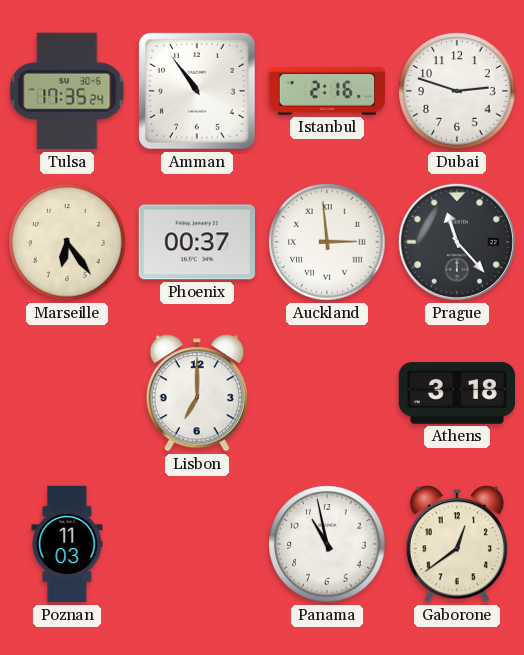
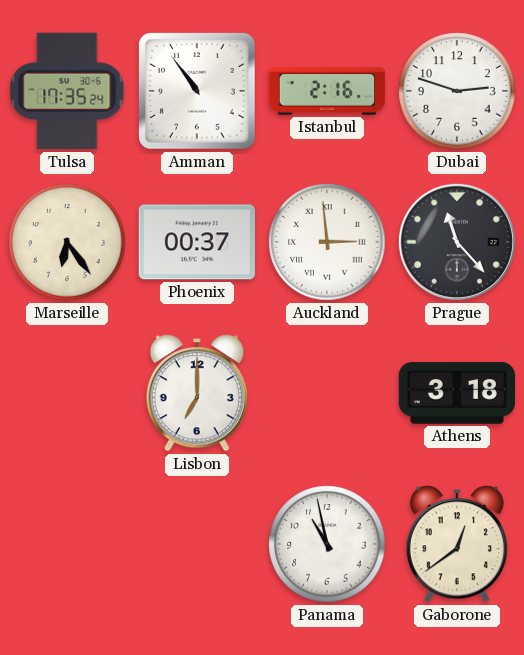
Poznan: 11:03 -> none (67, 544)
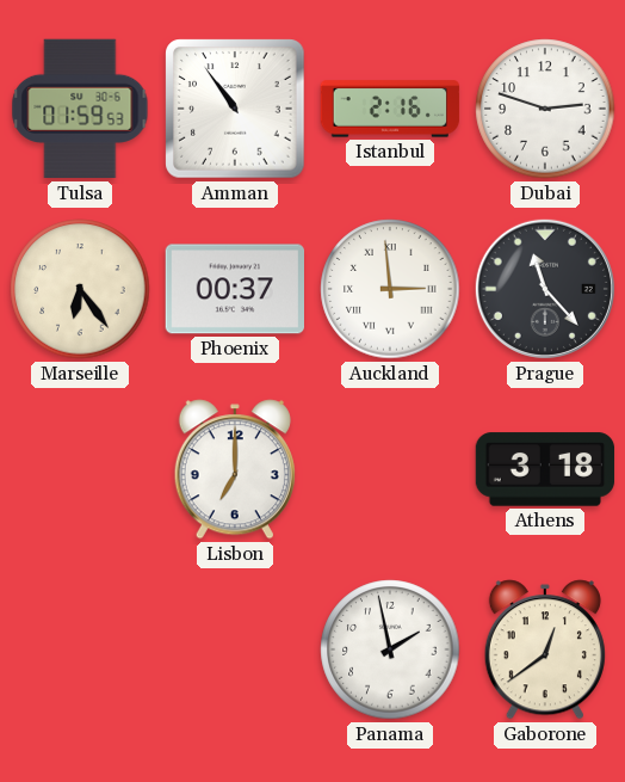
Tulsa: 17:35 -> 01:59 (80, 109)
Panama: 10:58 -> 1:58 (390, 649)
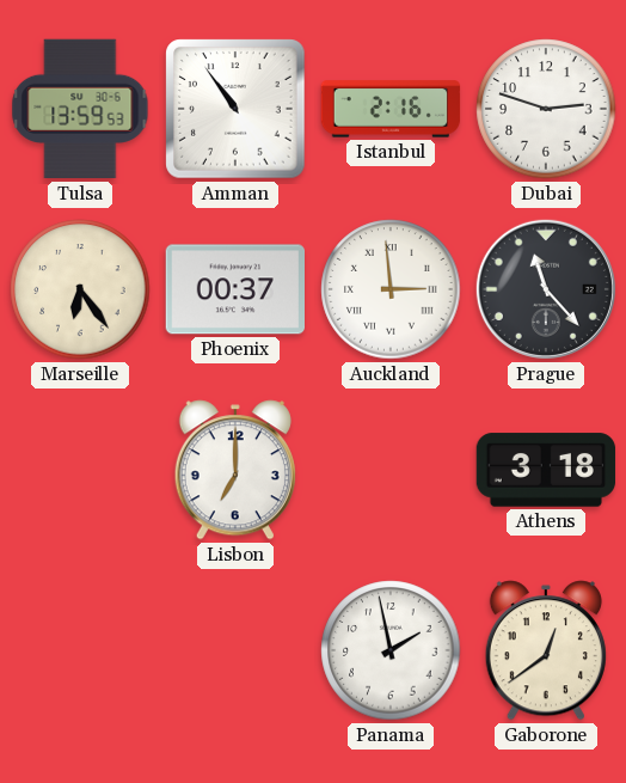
Tulsa: 01:59 -> 13:59 (80, 109)
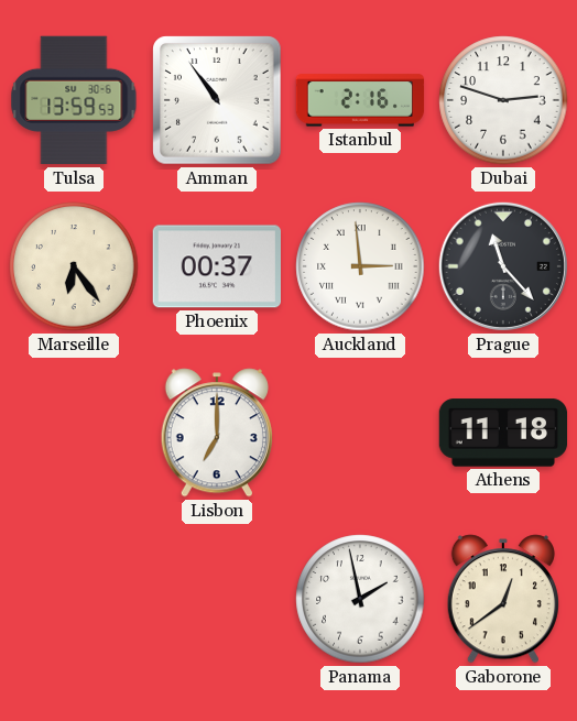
Athens: 3:18 -> 11:18 (503, 433)
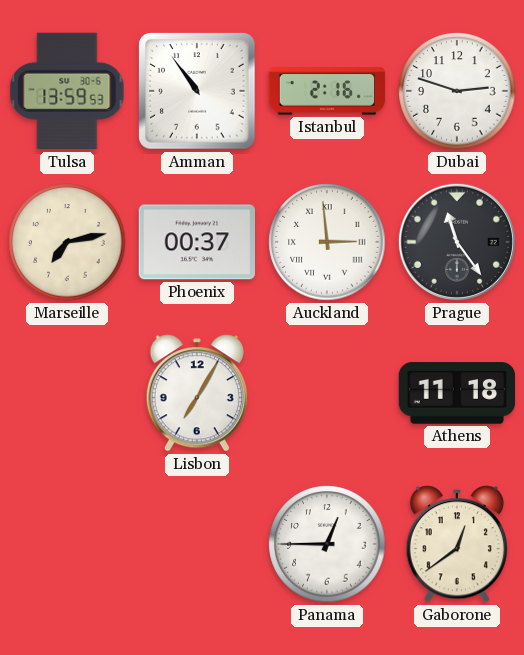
Marseille: 6:24 -> 7:13 (67, 242)
Prague: 11:23 -> 11:24 (457, 242)
Lisbon: 7:00 -> 7:05 (197, 393)
Panama: 1:58 -> 12:45 (327, 544)
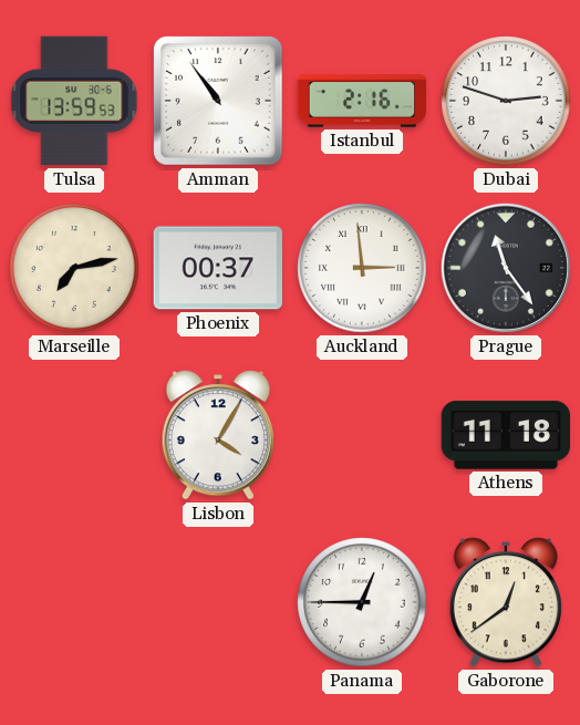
Lisbon: 7:05 -> 4:05 (218, 435)
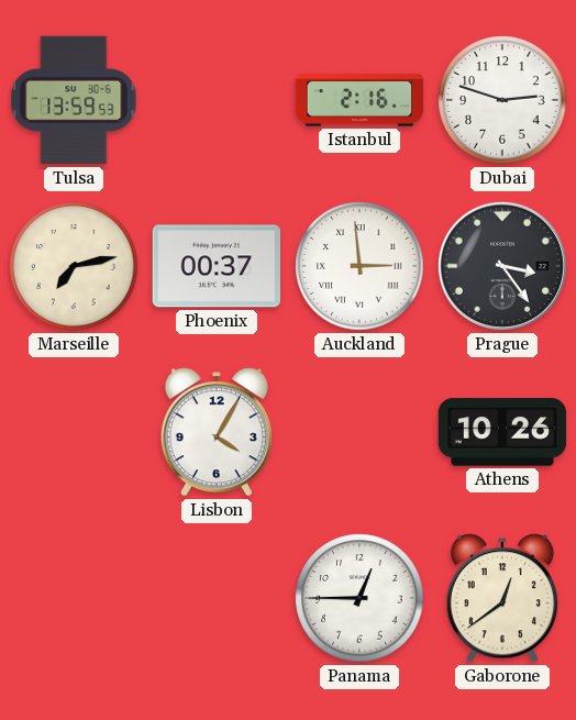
Amman: 10:54 -> none (218, 101)
Prague: 11:24 -> 3:24 (502, 266)
Athens: 11:18 -> 10:26 (502, 432)
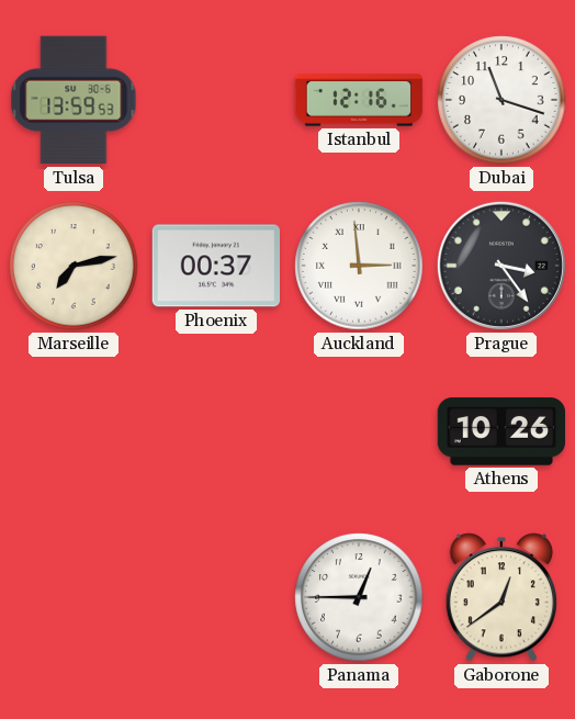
Istanbul: 2:16 -> 12:16 (359, 100)
Dubai: 2:48 -> 11:18 (501, 100)
Lisbon: 4:05 -> none (217, 432)
